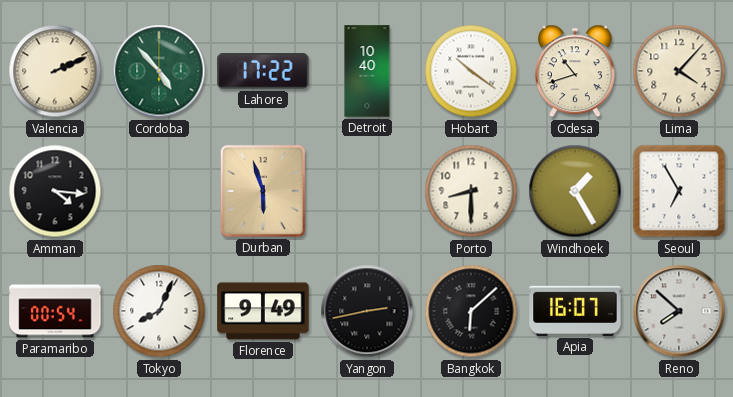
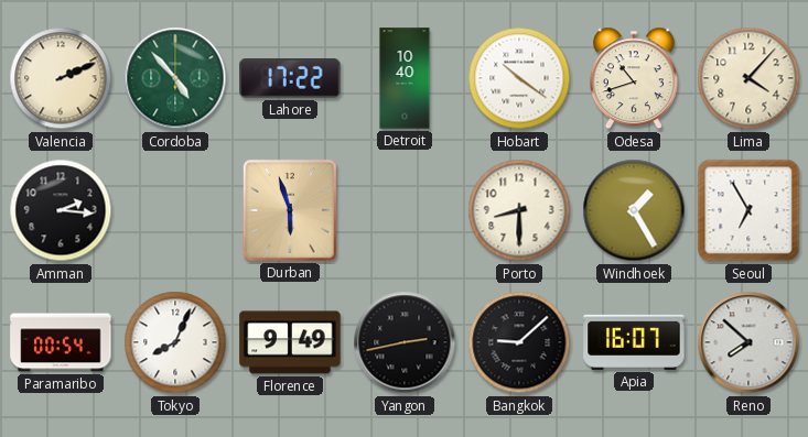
Amman: 4:16 -> 2:16 (61, 210)
Bangkok: 6:08 -> 9:08 (519, 342)
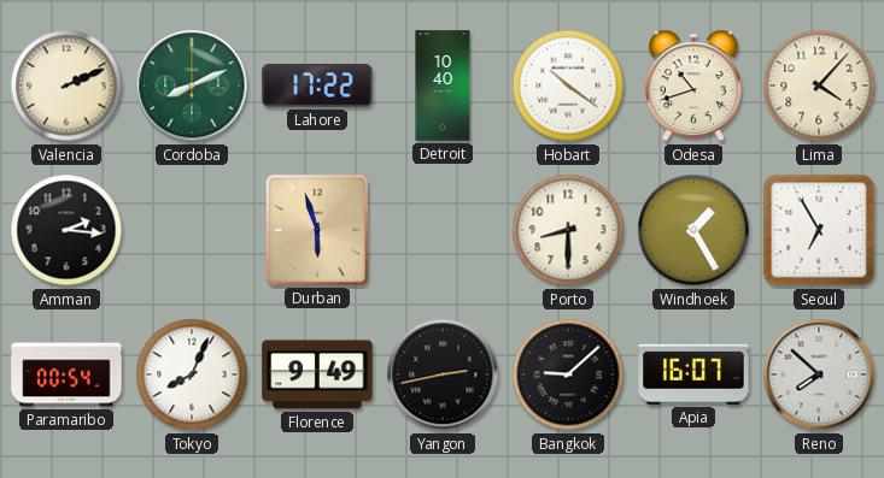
Cordoba: 4:53 -> 8:11 (192, 85)
